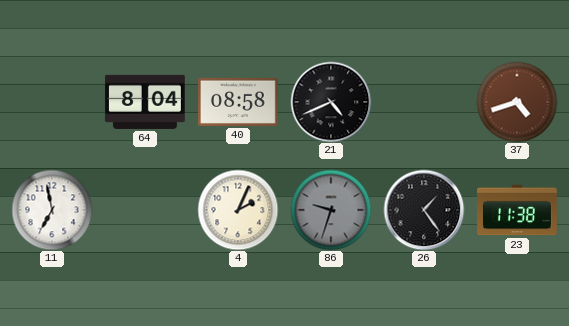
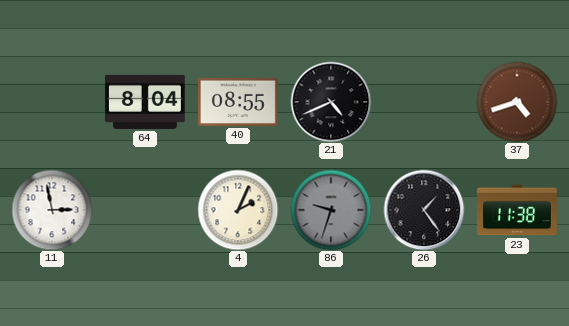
40: 08:58 -> 08:55 (238, 102)
11: 6:58 -> 2:58 (52, 210)
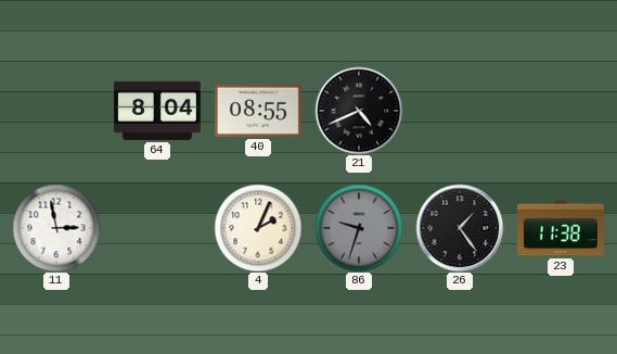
37: 4:42 -> none (517, 102)
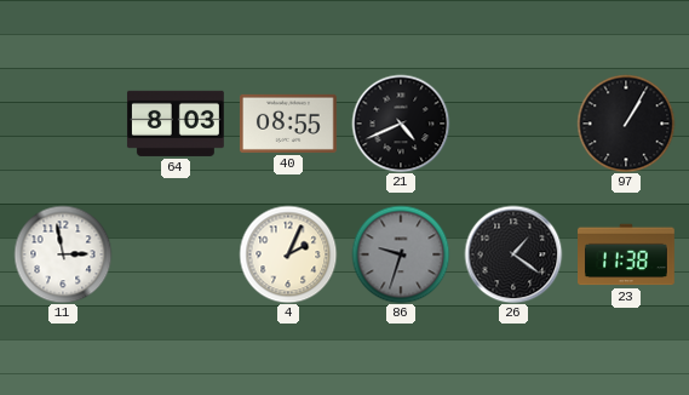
64: 8:04 -> 8:03 (176, 124)
97: none -> 1:05 (626, 124)
26: 1:24 -> 1:21 (513, 254)
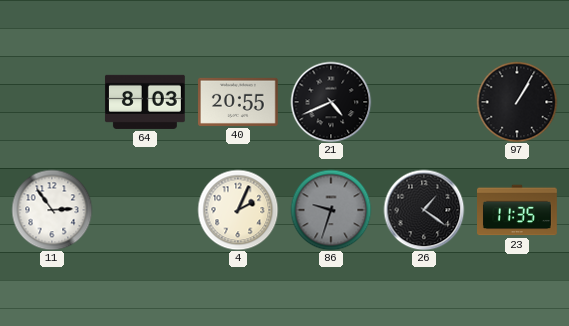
40: 08:55 -> 20:55 (238, 102)
11: 2:58 -> 2:54 (52, 210)
23: 11:38 -> 11:35 (518, 210)
